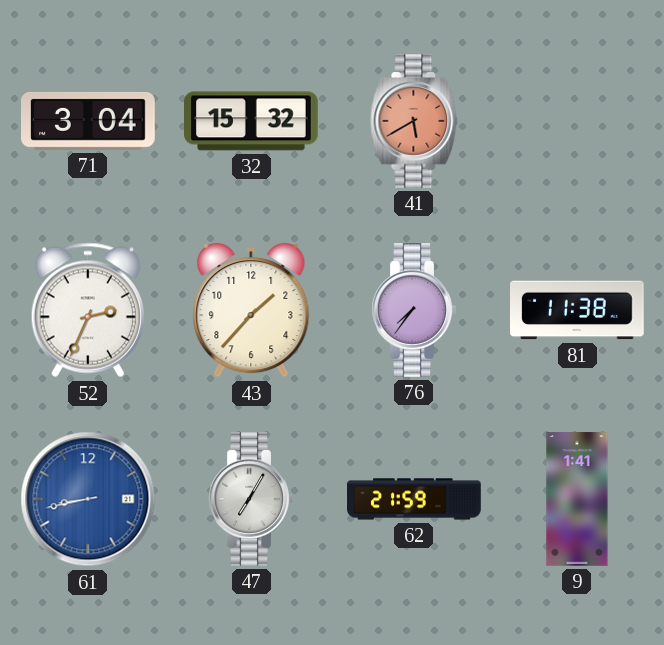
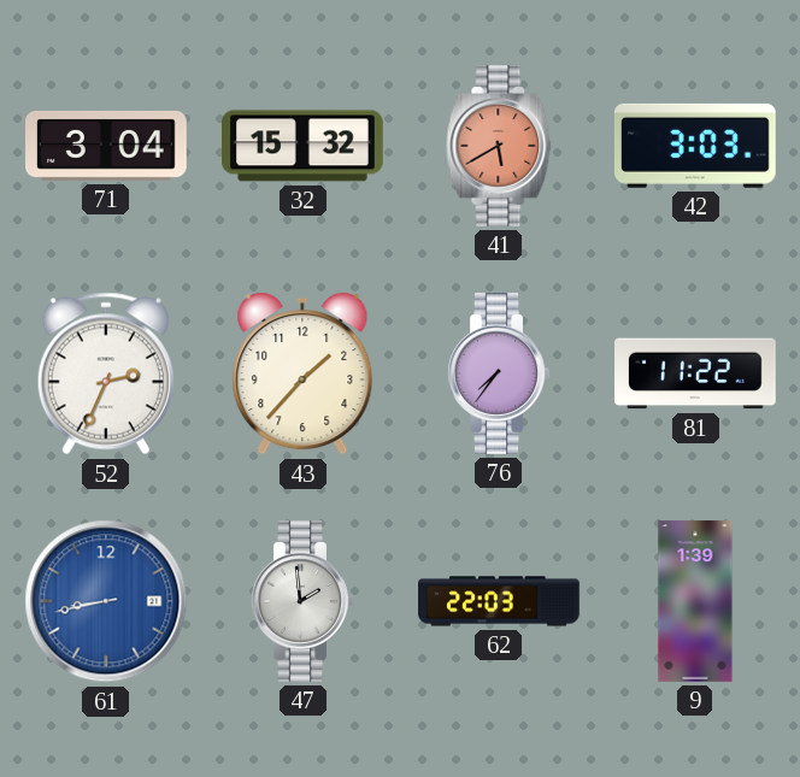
42: none -> 3:03 (695, 146)
81: 11:38 -> 11:22 (696, 373)
47: 7:05 -> 1:59 (302, 602)
62: 21:59 -> 22:03 (499, 601)
9: 1:41 -> 1:39 (695, 601)
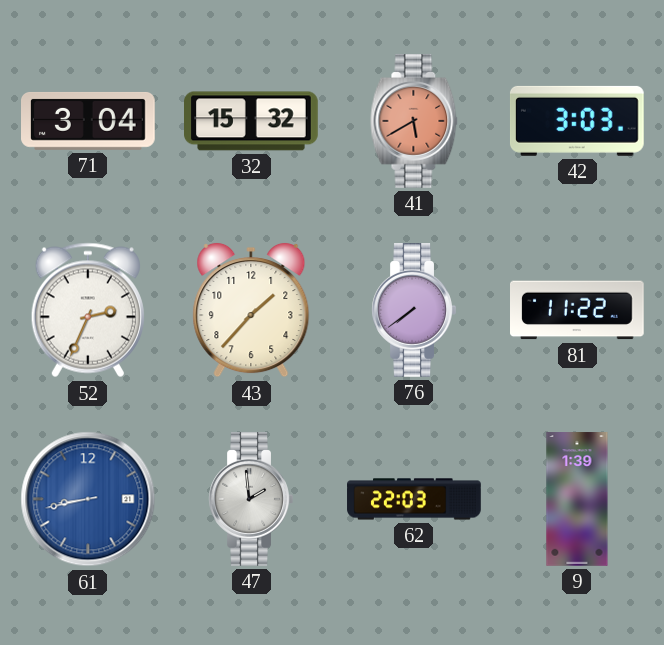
76: 7:36 -> 7:39 (414, 311)
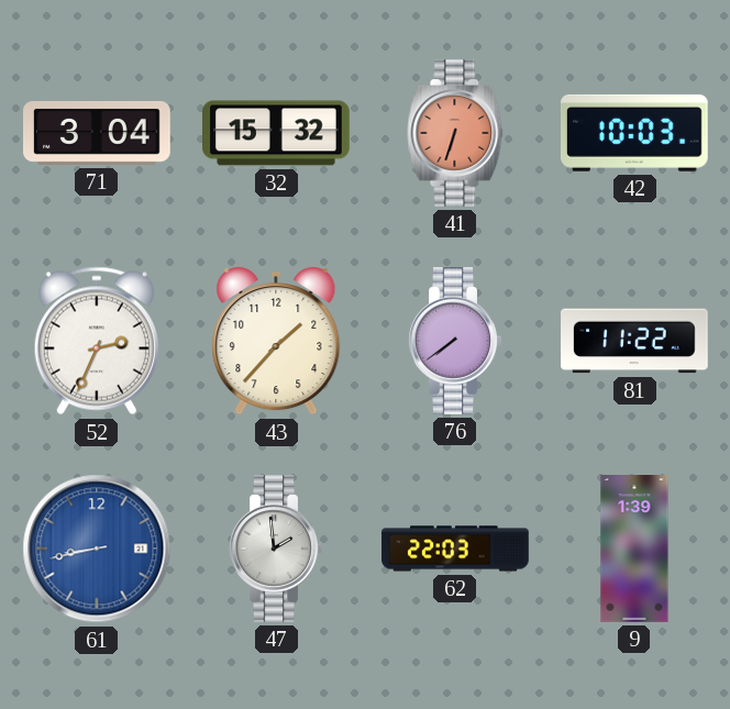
41: 5:40 -> 6:33 (455, 134)
42: 3:03 -> 10:03 (634, 133)
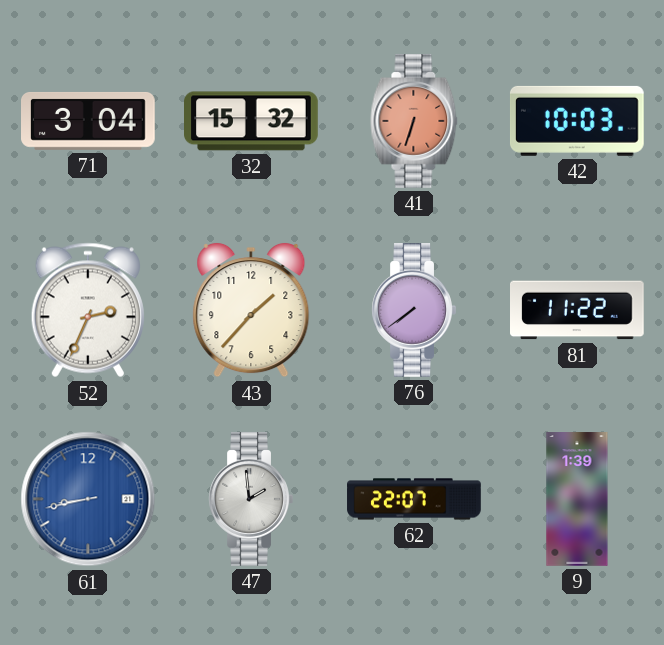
62: 22:03 -> 22:07 (414, 499)
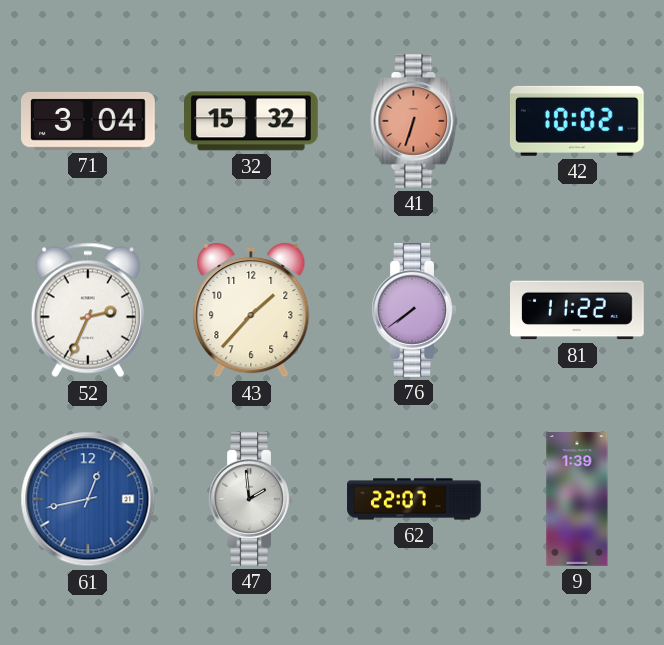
42: 10:03 -> 10:02 (577, 121)
61: 8:43 -> 12:43 (88, 499)
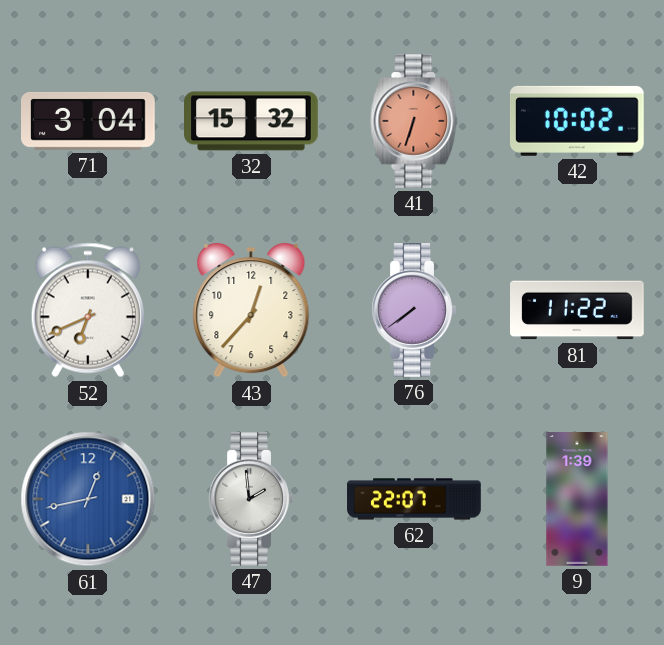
52: 2:34 -> 6:41 (88, 310)
43: 1:37 -> 12:37 (251, 310)
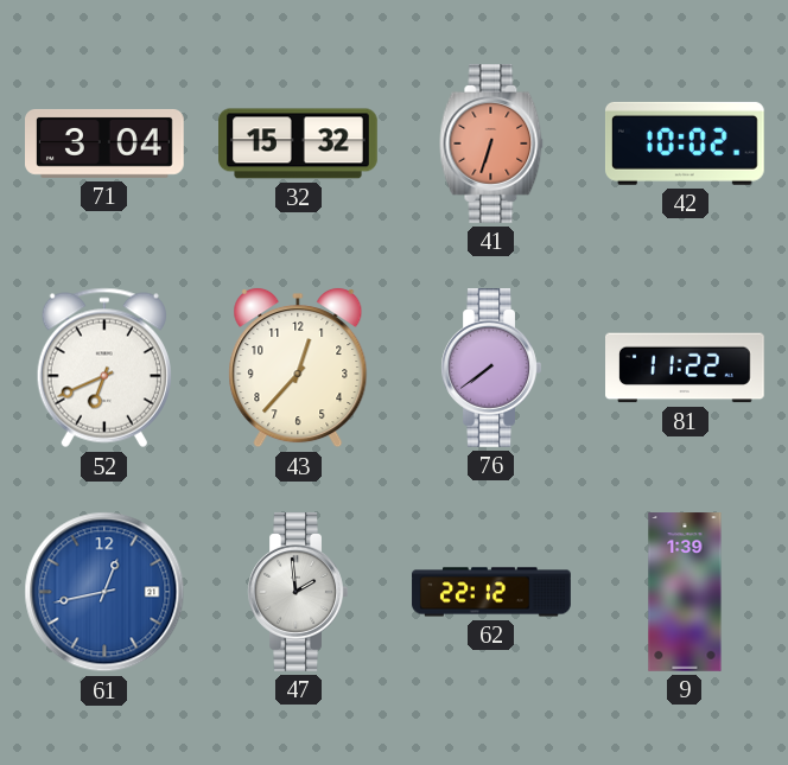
62: 22:07 -> 22:12 (491, 592)
